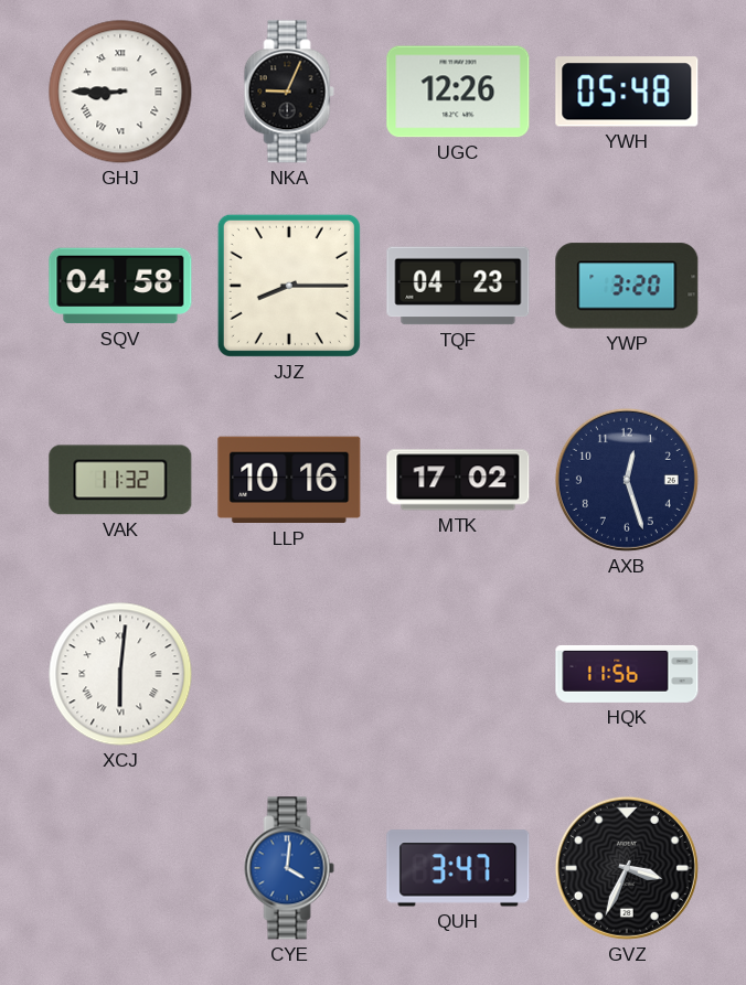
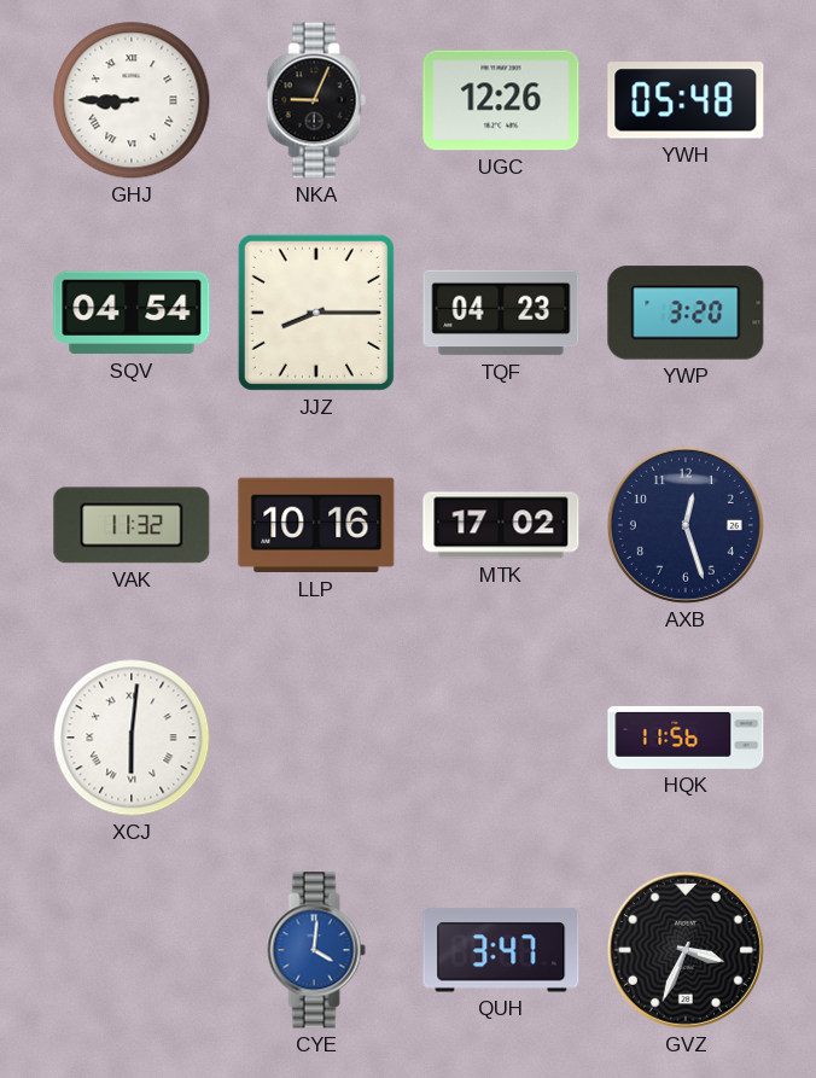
SQV: 04:58 -> 04:54 (132, 313)
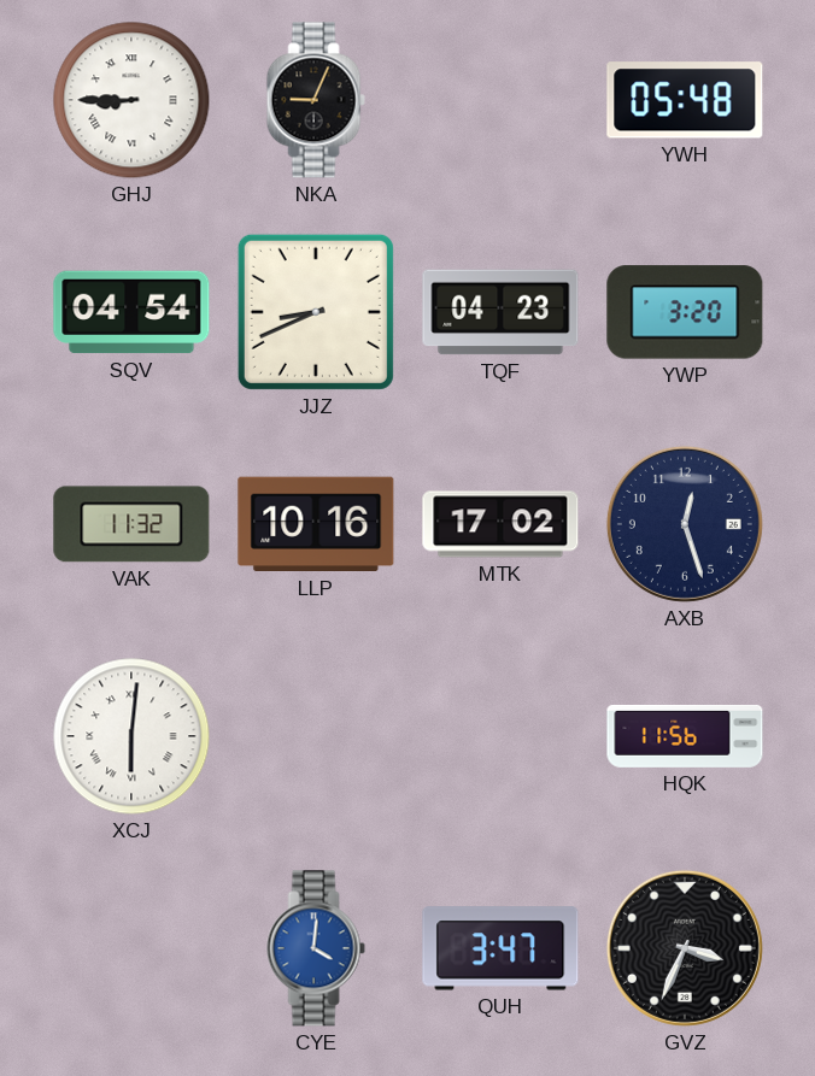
UGC: 12:26 -> none (501, 100)
JJZ: 8:15 -> 8:41 (316, 312)
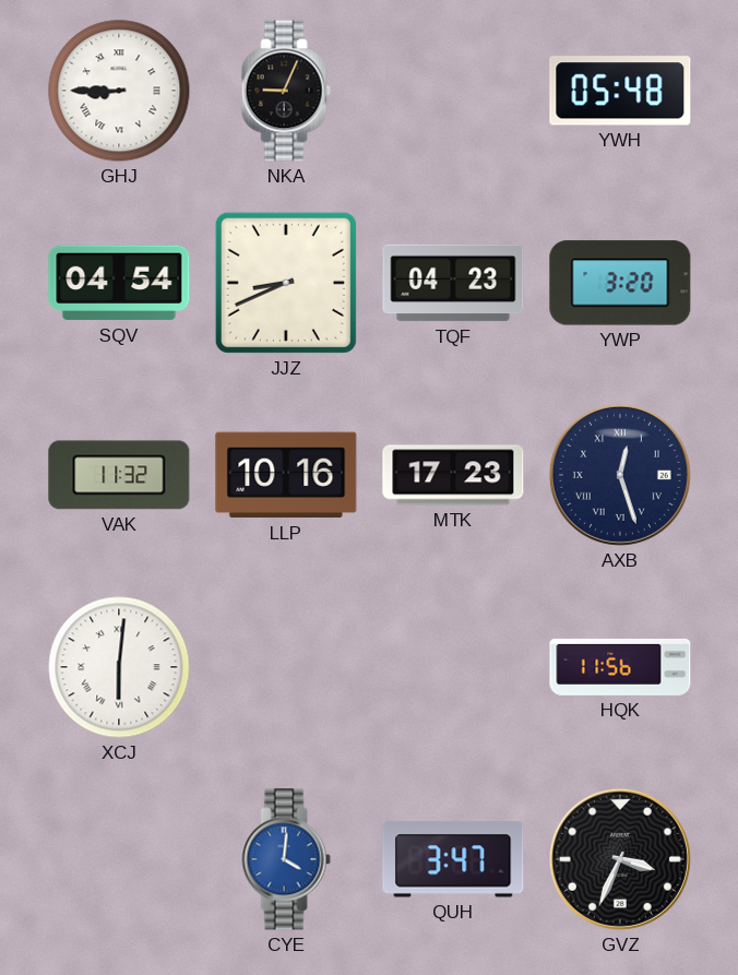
MTK: 17:02 -> 17:23 (453, 475)
AXB numerals: Arabic -> Roman (620, 475)
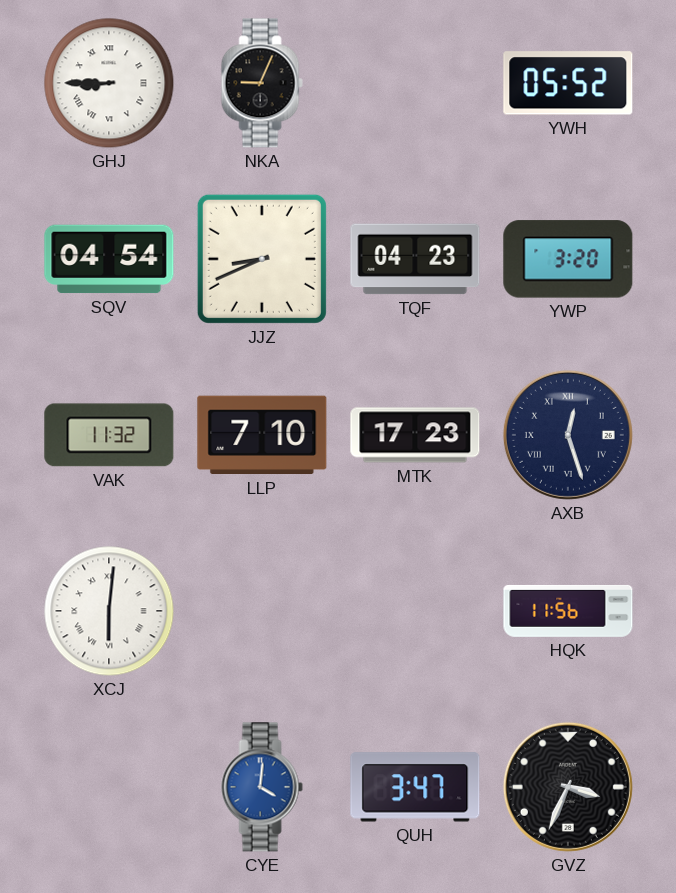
YWH: 05:48 -> 05:52 (568, 83)
LLP: 10:16 -> 7:10 (262, 435)
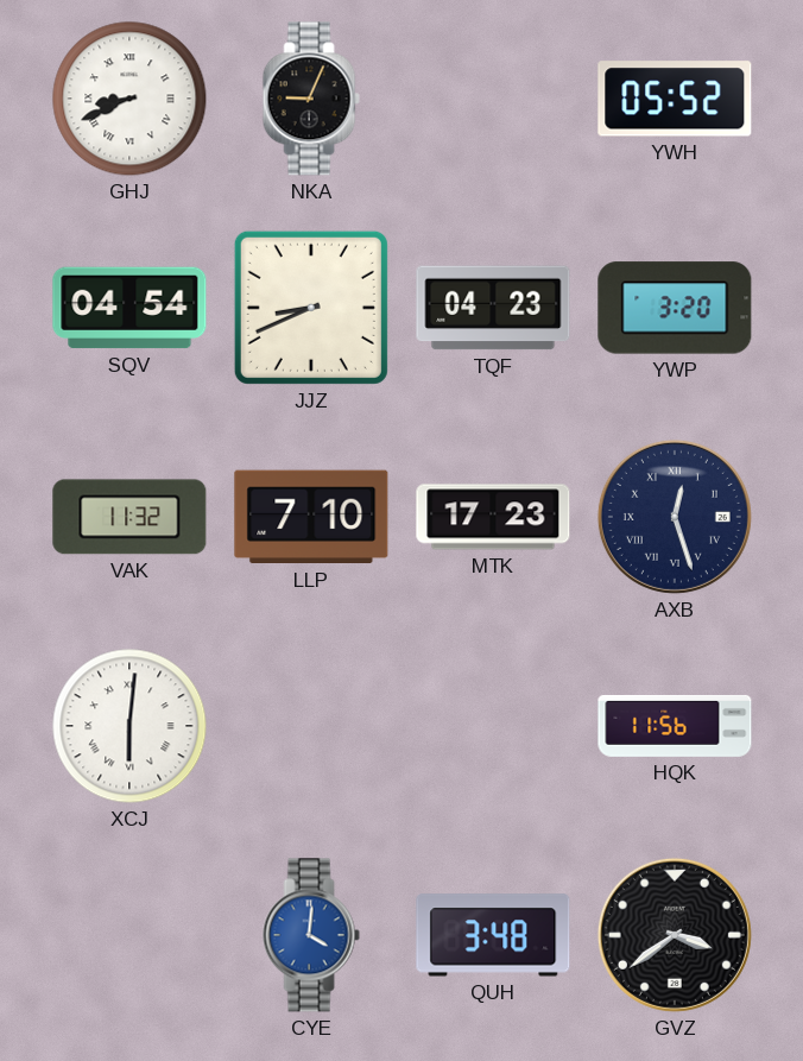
GHJ: 8:45 -> 8:41 (129, 99)
QUH: 3:47 -> 3:48 (493, 935)
GVZ: 3:34 -> 3:39 (675, 935)
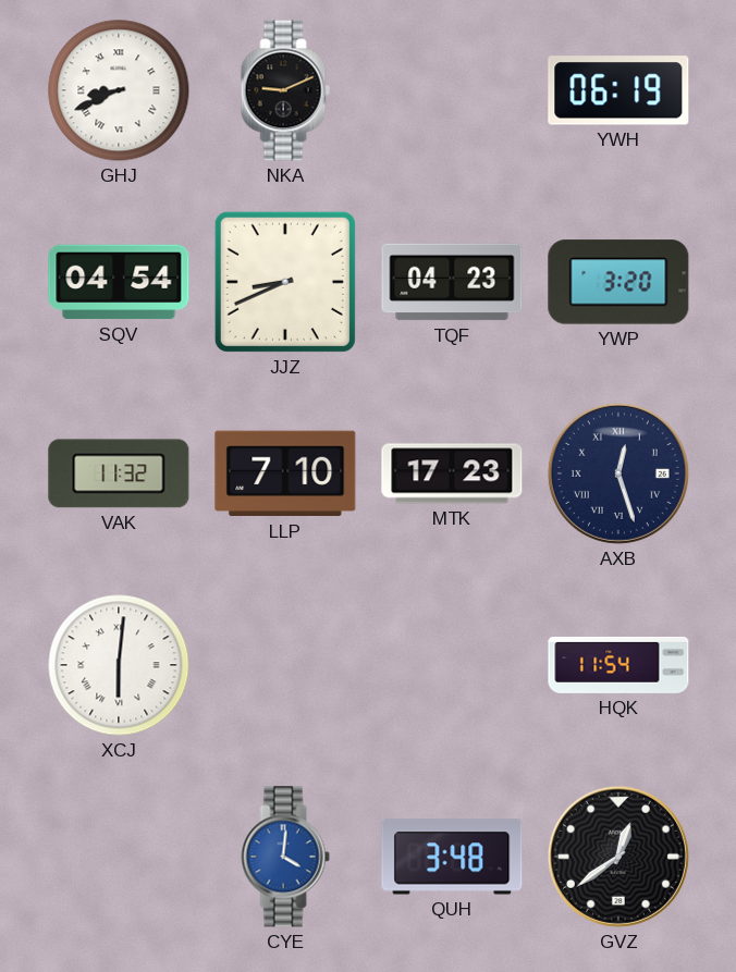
NKA: 9:04 -> 9:11 (285, 90)
YWH: 05:52 -> 06:19 (618, 90)
HQK: 11:56 -> 11:54 (618, 665)
GVZ: 3:39 -> 12:39 (618, 857)
